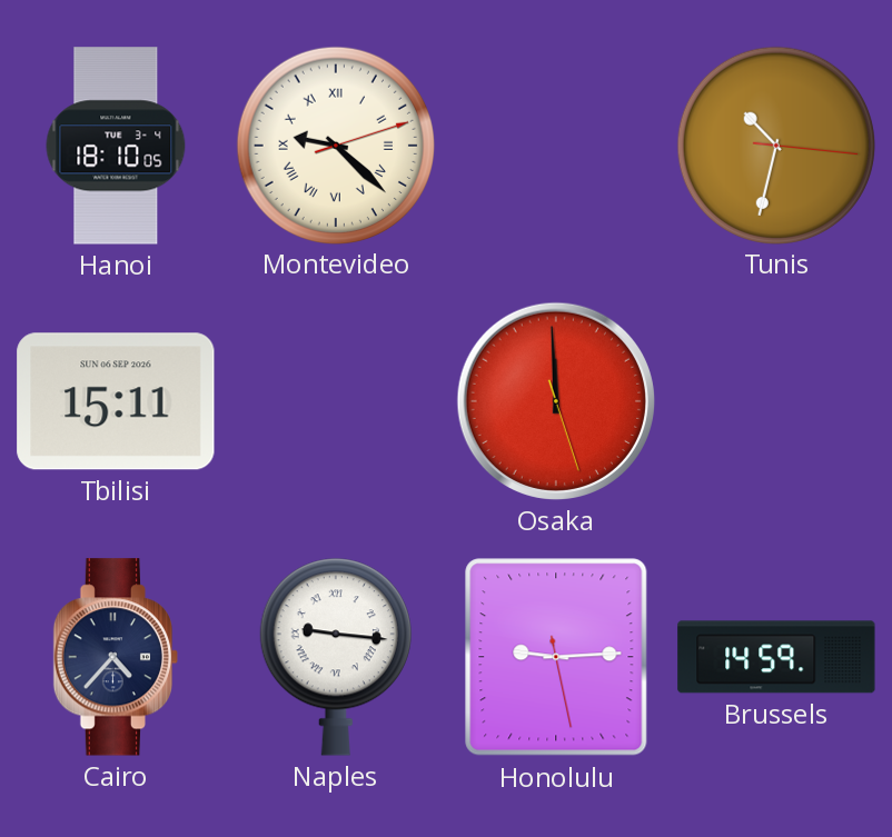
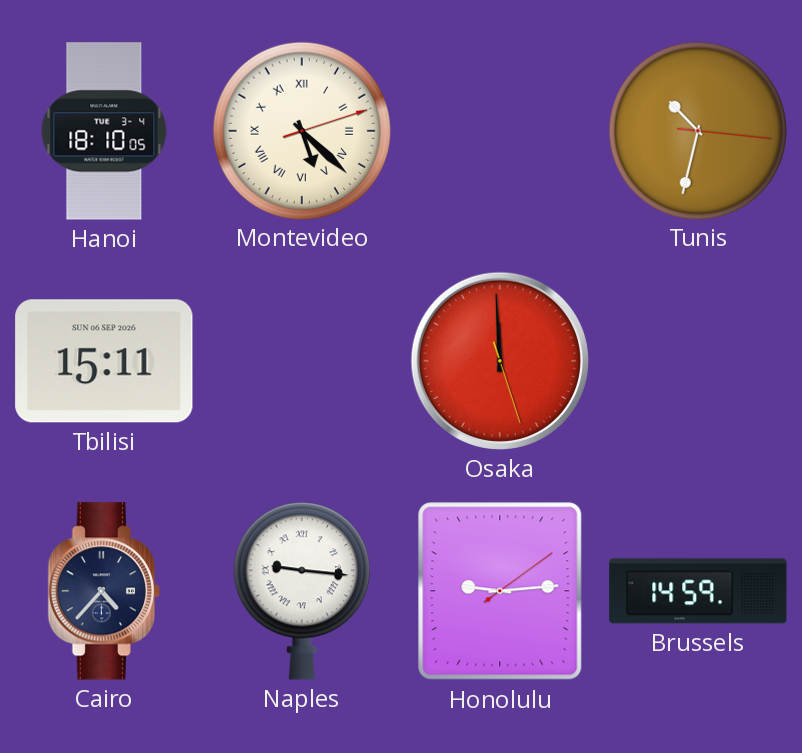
Montevideo: 9:22 -> 5:22 (301, 130)
Honolulu: 9:14:28 -> 9:14:09 (500, 591)
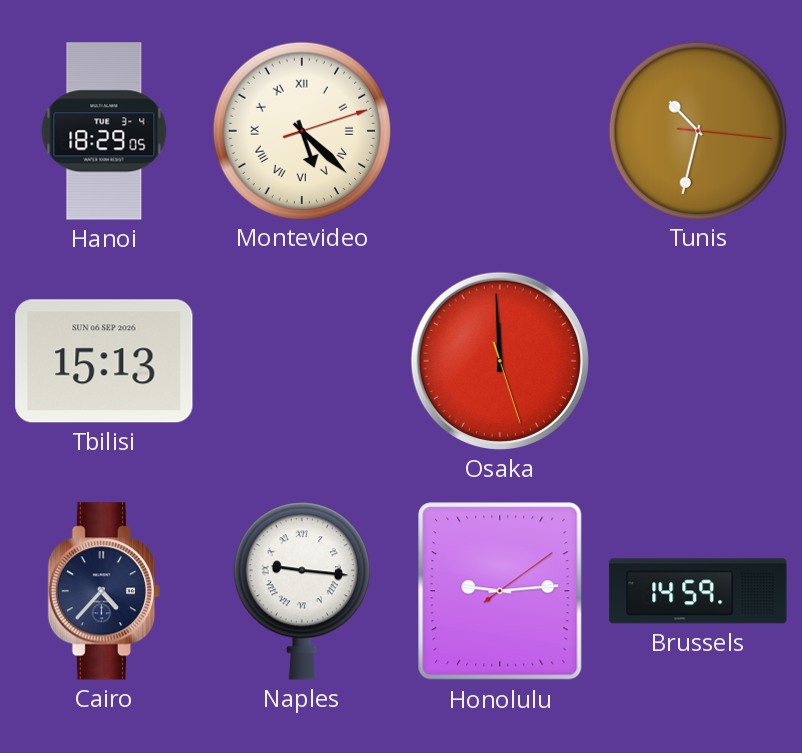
Hanoi: 18:10 -> 18:29 (104, 131)
Tbilisi: 15:11 -> 15:13 (104, 361)
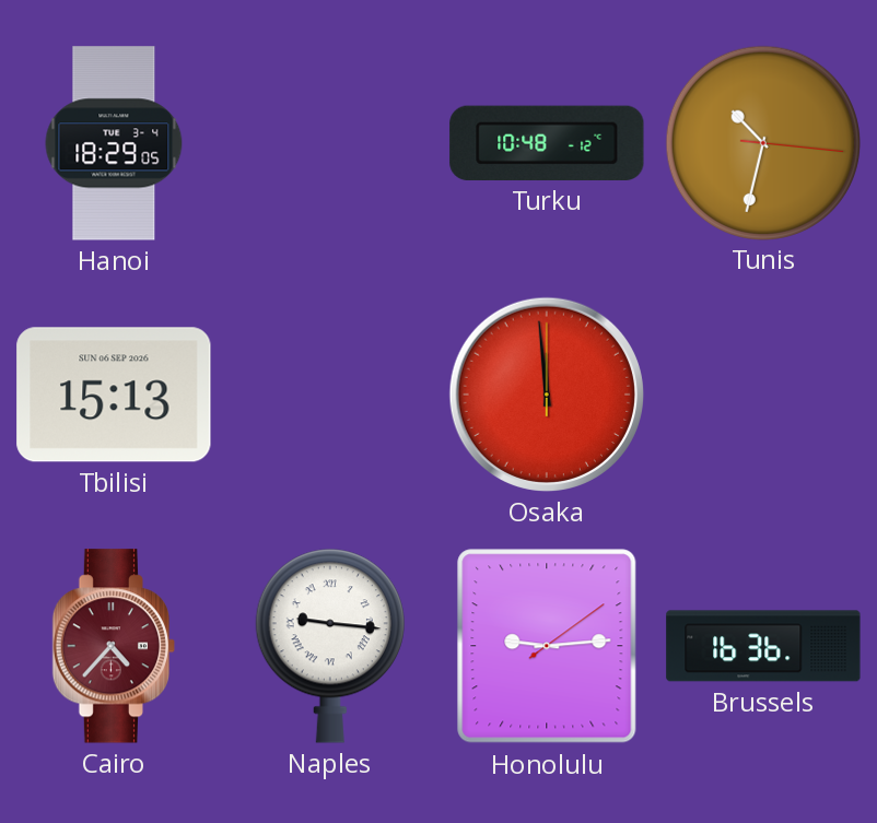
Montevideo: 5:22 -> none (301, 130)
Turku: none -> 10:48 (547, 143)
Osaka: 11:59:27 -> 11:59:00 (547, 395)
Cairo dial: navy -> burgundy (113, 646)
Brussels: 14:59 -> 16:36 (763, 646)
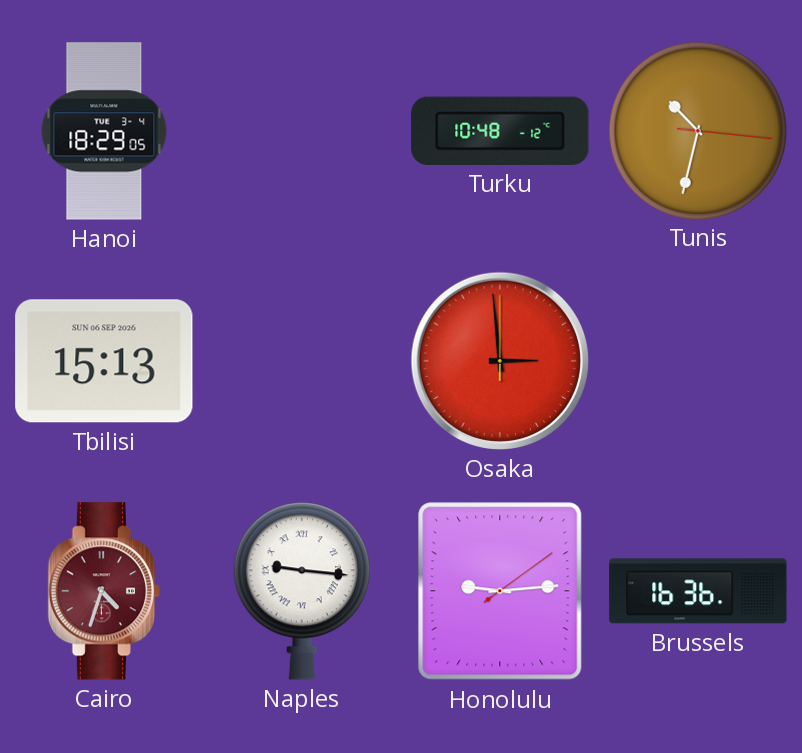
Osaka: 11:59 -> 2:59 (500, 361)
Cairo: 4:37 -> 4:33 (103, 591)
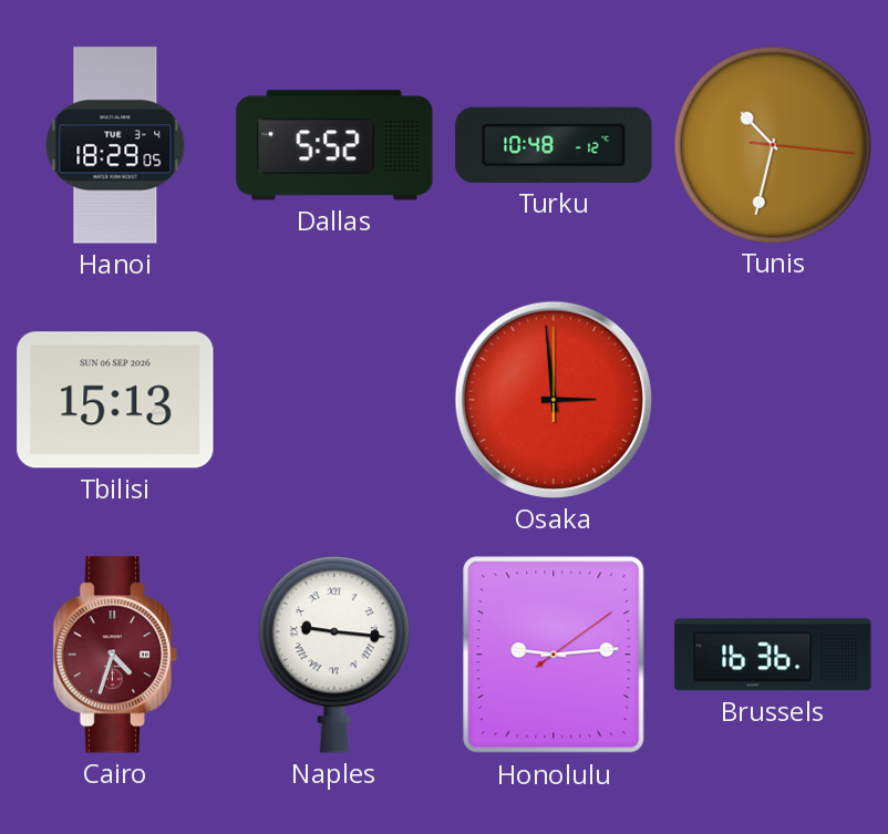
Dallas: none -> 5:52 (334, 145)
